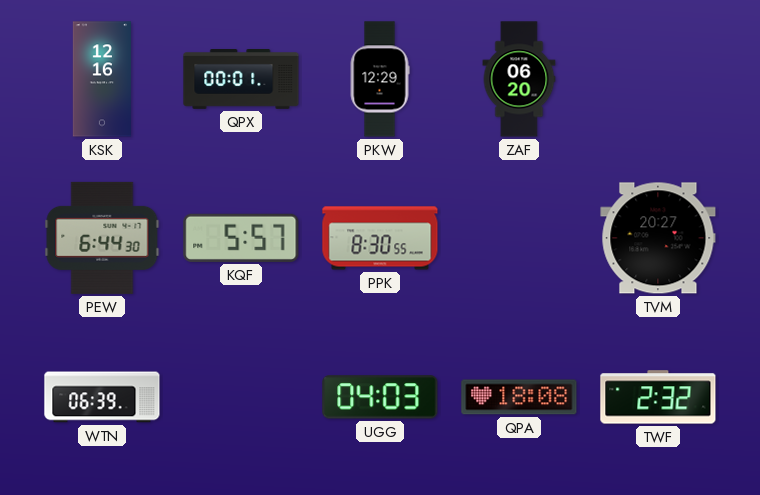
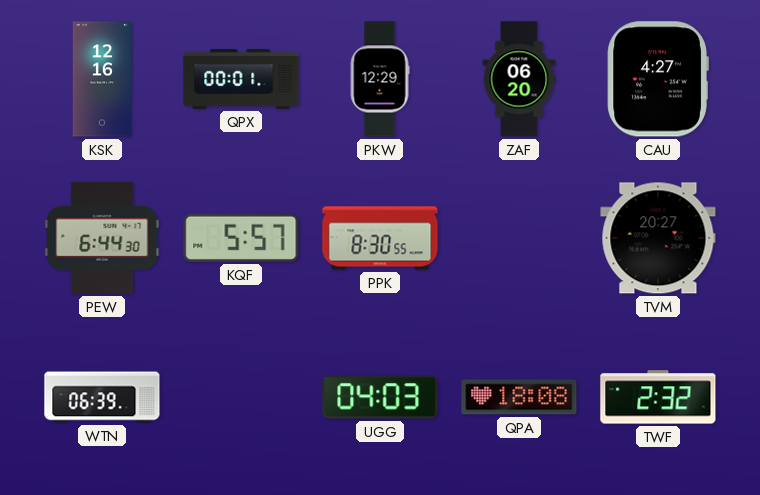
CAU: none -> 4:27 (658, 79)
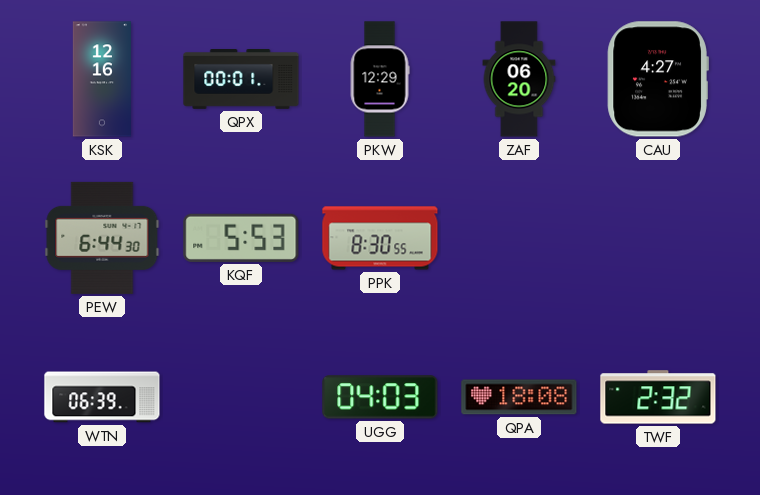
KQF: 5:57 -> 5:53 (241, 238)
TVM: 20:27 -> none (658, 238)
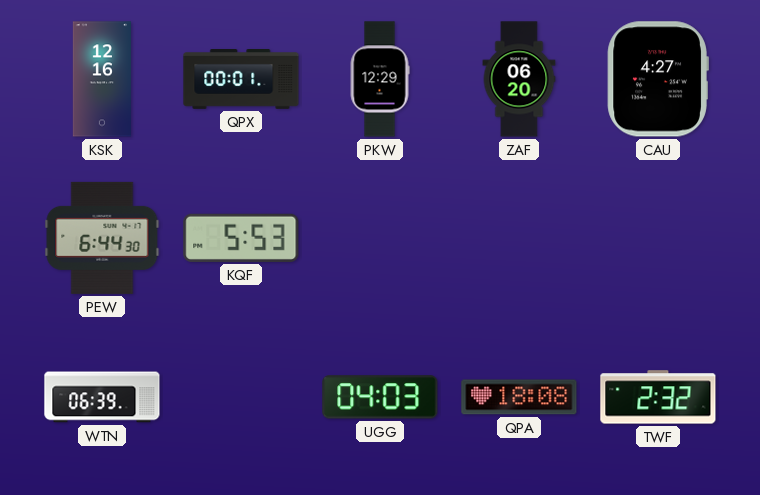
PPK: 8:30 -> none (380, 238)
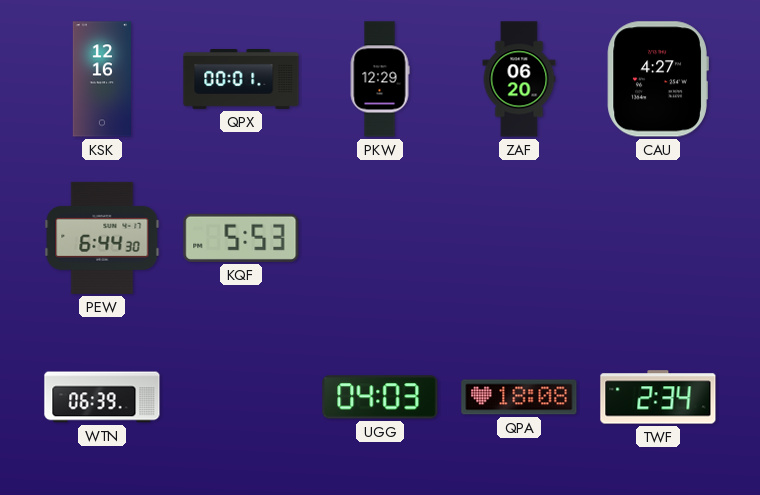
TWF: 2:32 -> 2:34 (658, 397)
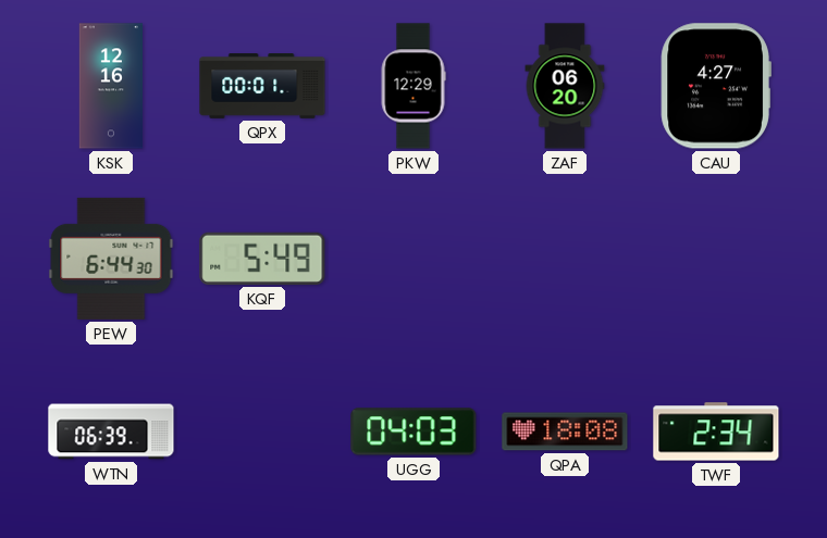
KQF: 5:53 -> 5:49 (262, 259)
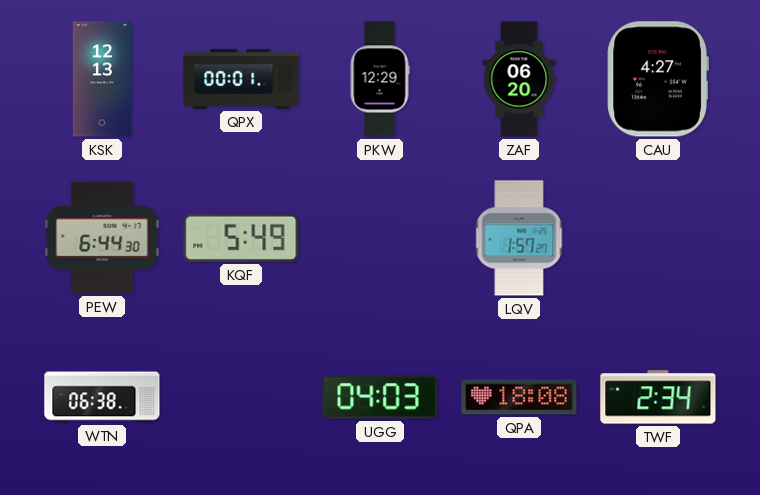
KSK: 12:16 -> 12:13 (101, 79)
LQV: none -> 1:57 (519, 238)
WTN: 06:39 -> 06:38 (102, 397)
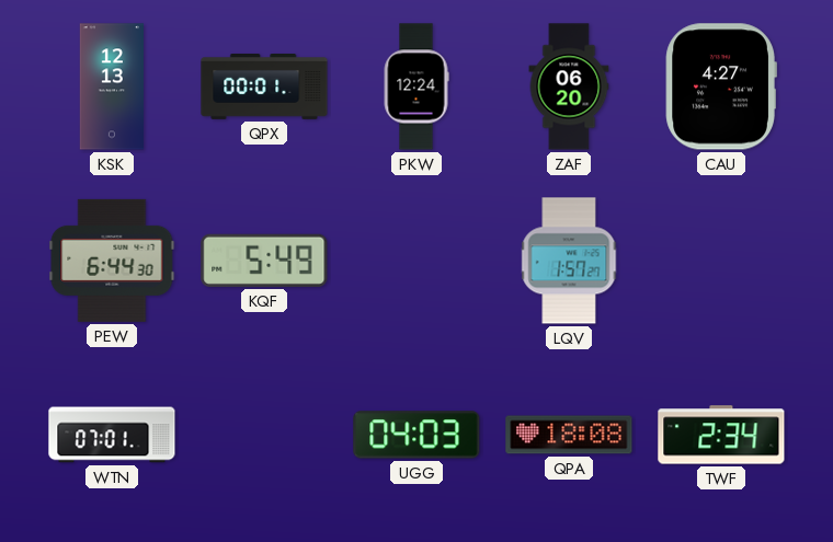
PKW: 12:29 -> 12:24 (416, 87)
WTN: 06:38 -> 07:01 (112, 435)
